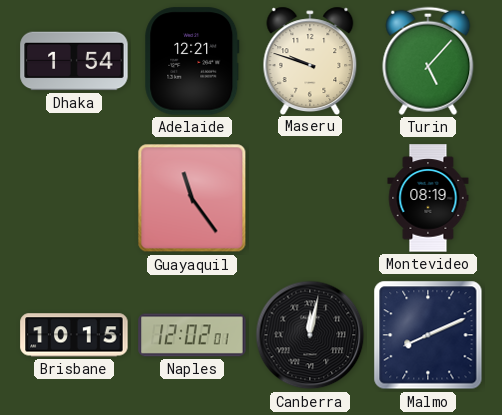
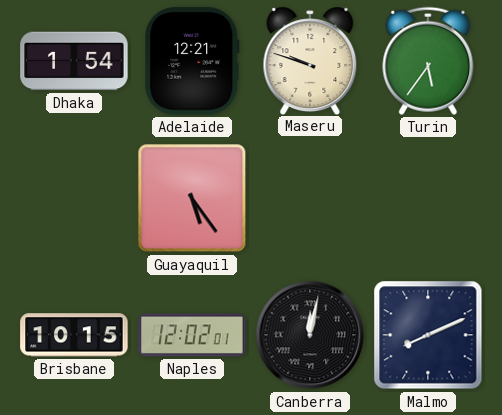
Turin: 5:07 -> 5:36 (428, 61)
Guayaquil: 11:24 -> 5:24 (192, 198)
Montevideo: 08:19 -> none (428, 198)
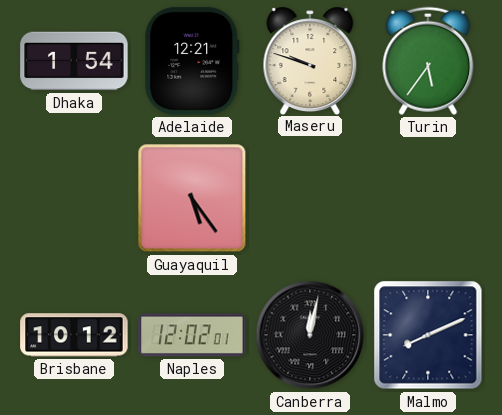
Brisbane: 10:15 -> 10:12 (74, 335)
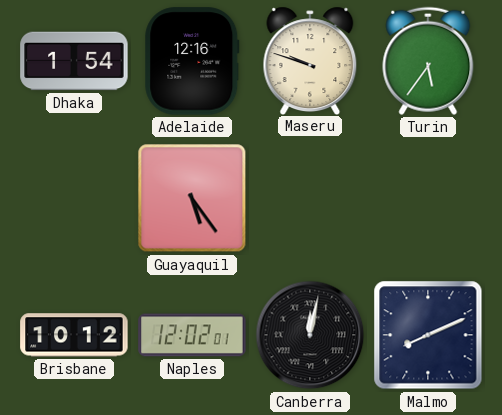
Adelaide: 12:21 -> 12:16 (192, 61)
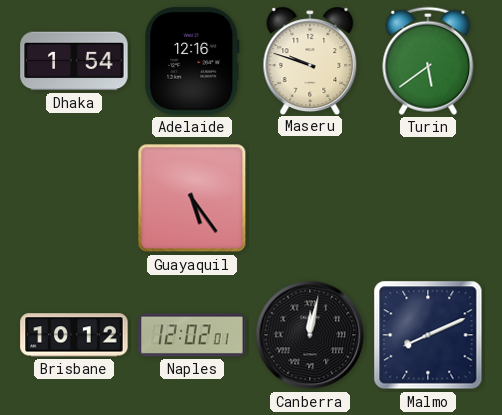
Turin: 5:36 -> 5:39 (428, 61)
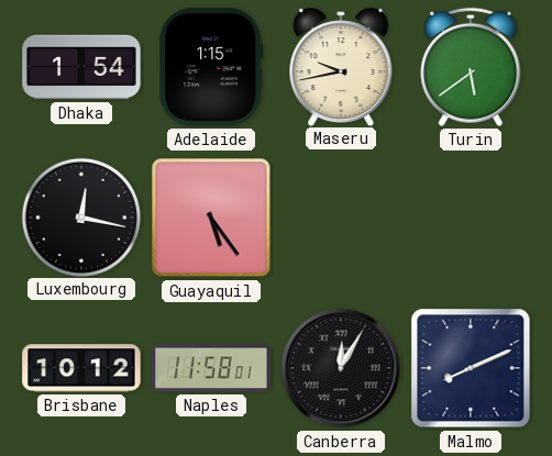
Adelaide: 12:16 -> 1:15 (211, 67)
Maseru: 9:48 -> 9:43 (341, 66)
Luxembourg: none -> 12:17 (80, 216)
Naples: 12:02 -> 11:58 (211, 368)
Canberra: 12:02 -> 12:05 (341, 368)
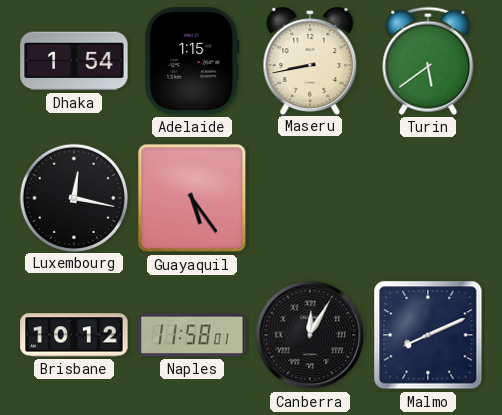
Maseru: 9:43 -> 8:43 (310, 60)
